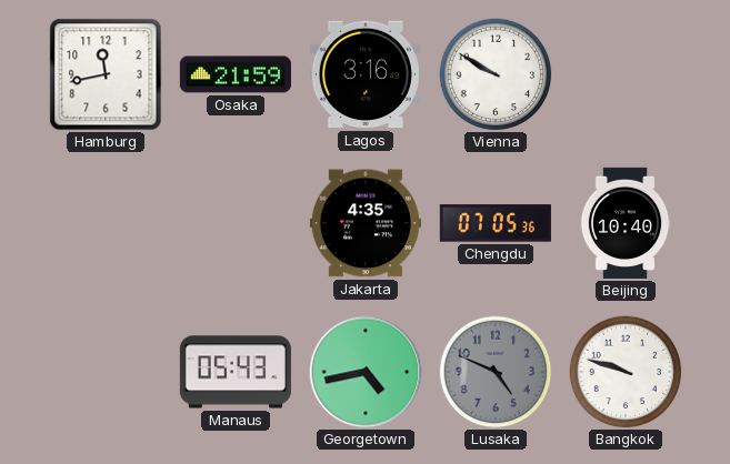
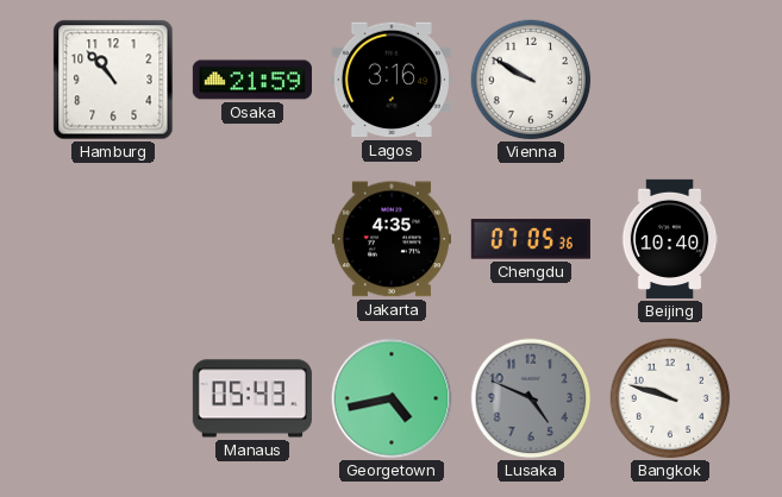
Hamburg: 11:43 -> 10:53 (113, 80)
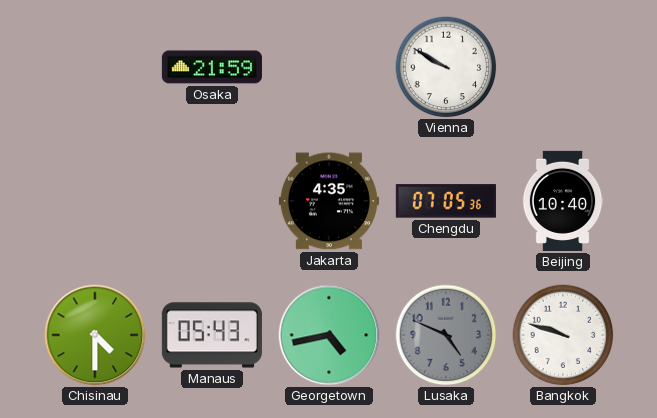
Hamburg: 10:53 -> none (113, 80)
Lagos: 3:16 -> none (392, 80)
Chisinau: none -> 4:30 (95, 335)
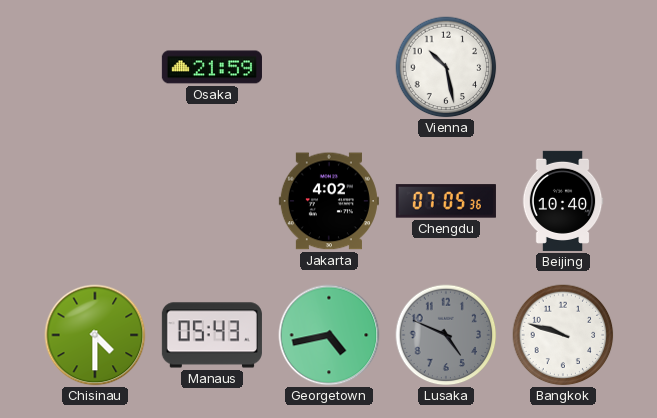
Vienna: 9:50 -> 10:28 (446, 67)
Jakarta: 4:35 -> 4:02 (329, 201)
